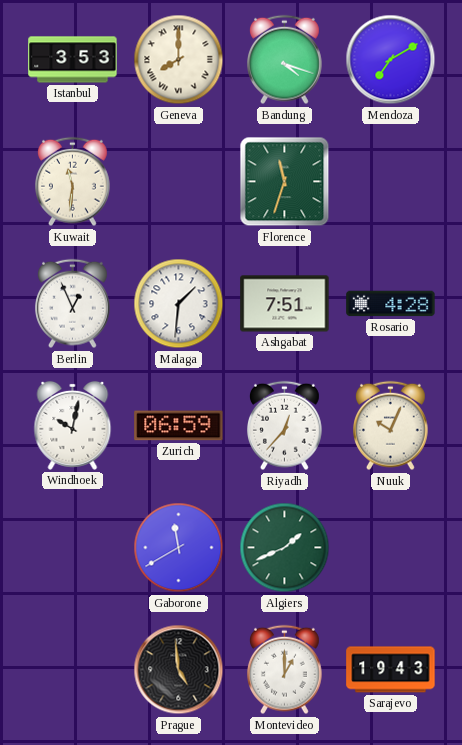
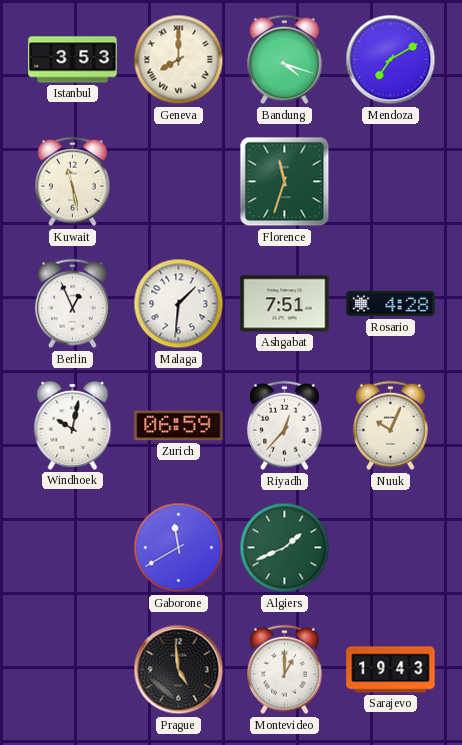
Kuwait: 11:31 -> 11:28 (73, 182)
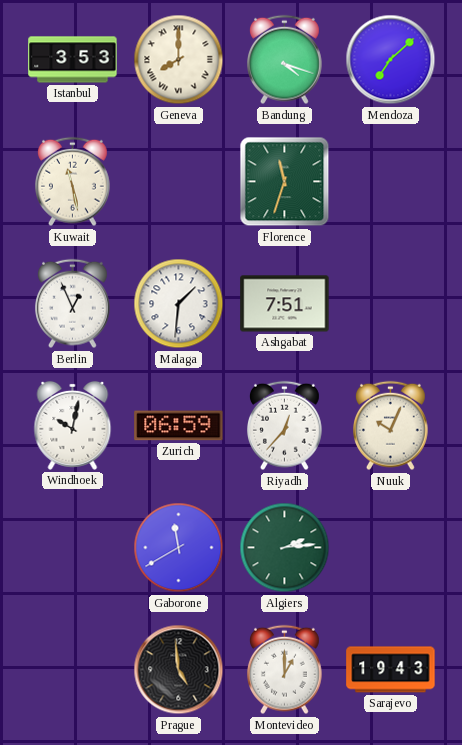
Mendoza: 7:10 -> 7:08 (391, 60)
Rosario: 4:28 -> none (391, 304)
Algiers: 1:41 -> 2:14 (285, 548)
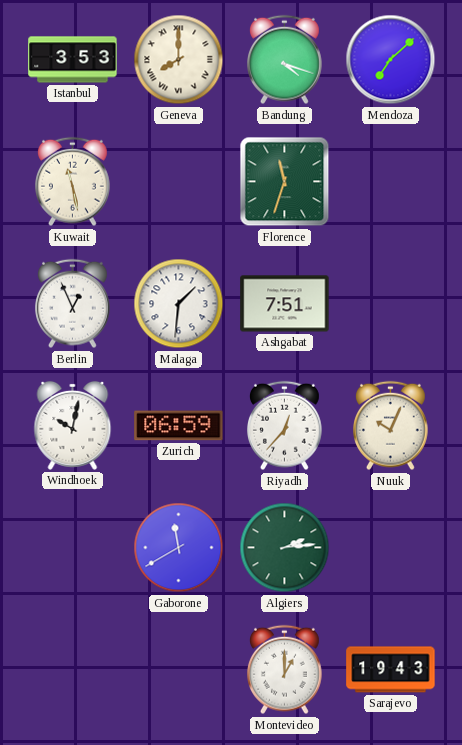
Prague: 4:59 -> none (179, 670)
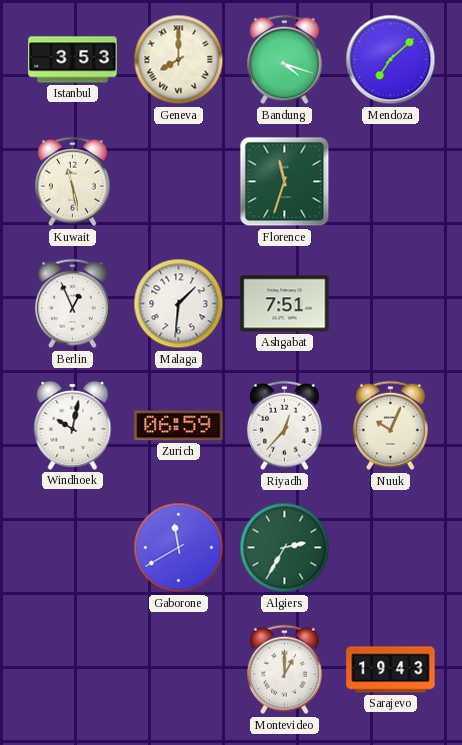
Algiers: 2:14 -> 2:35 (285, 548)
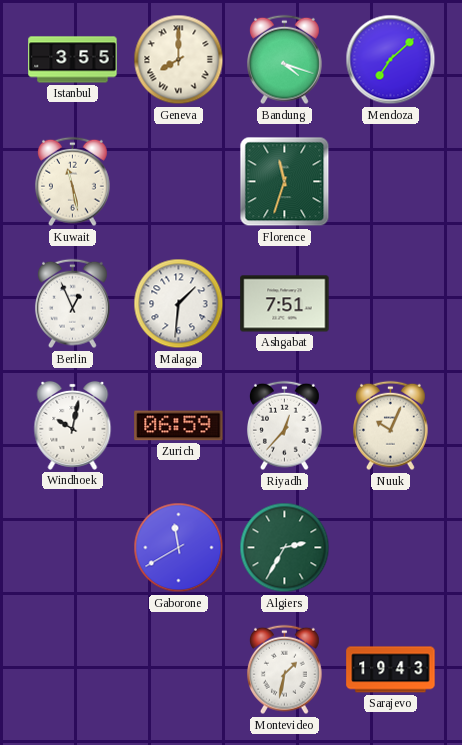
Istanbul: 3:53 -> 3:55 (73, 60)
Montevideo: 1:00 -> 1:32 (285, 670)
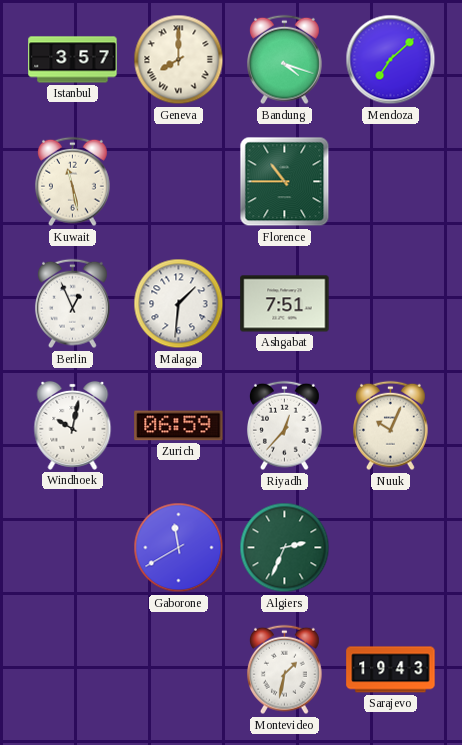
Istanbul: 3:55 -> 3:57 (73, 60)
Florence: 11:33 -> 10:45 (285, 182)
Algiers: 2:35 -> 2:34 (285, 548)
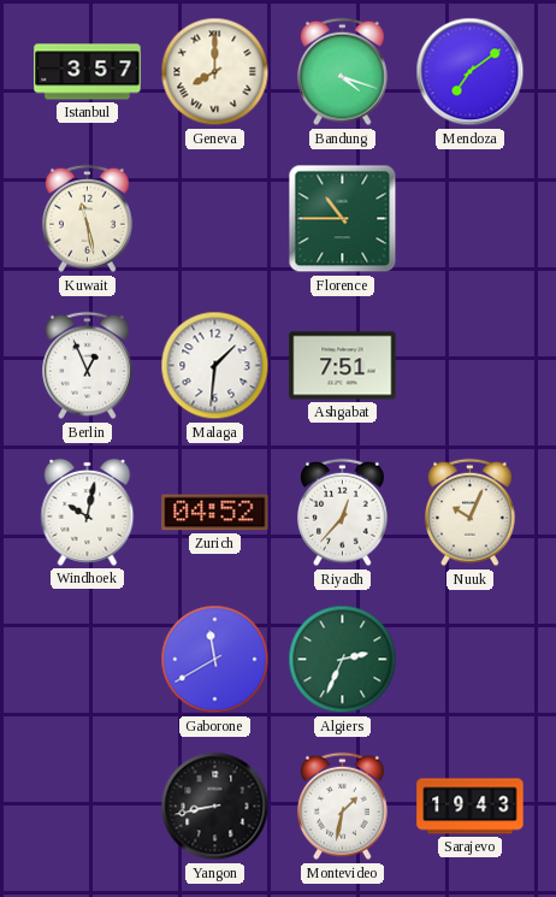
Mendoza: 7:08 -> 7:09 (471, 72)
Zurich: 06:59 -> 04:52 (215, 513)
Yangon: none -> 8:43 (215, 807)
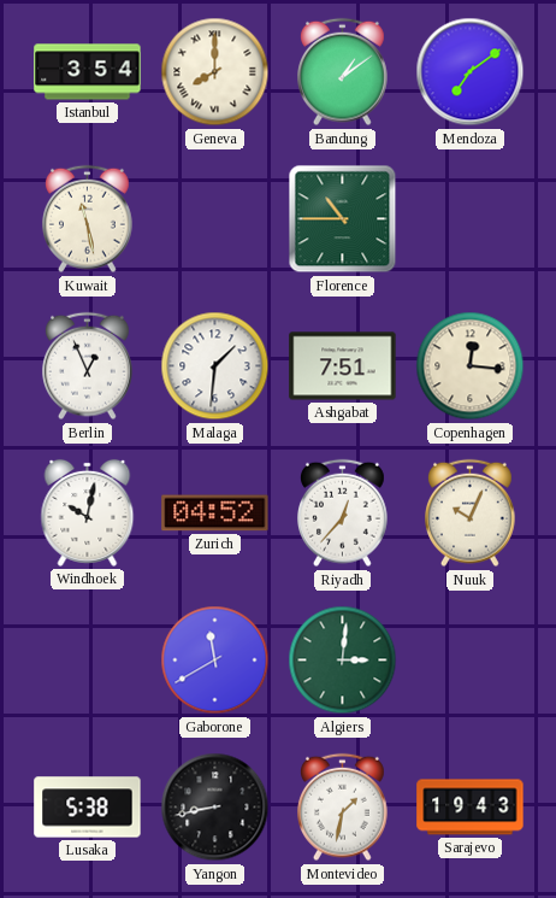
Istanbul: 3:57 -> 3:54 (88, 72)
Bandung: 4:18 -> 1:09 (343, 72)
Copenhagen: none -> 12:16 (471, 366)
Algiers: 2:34 -> 3:01 (343, 661)
Lusaka: none -> 5:38 (88, 808)
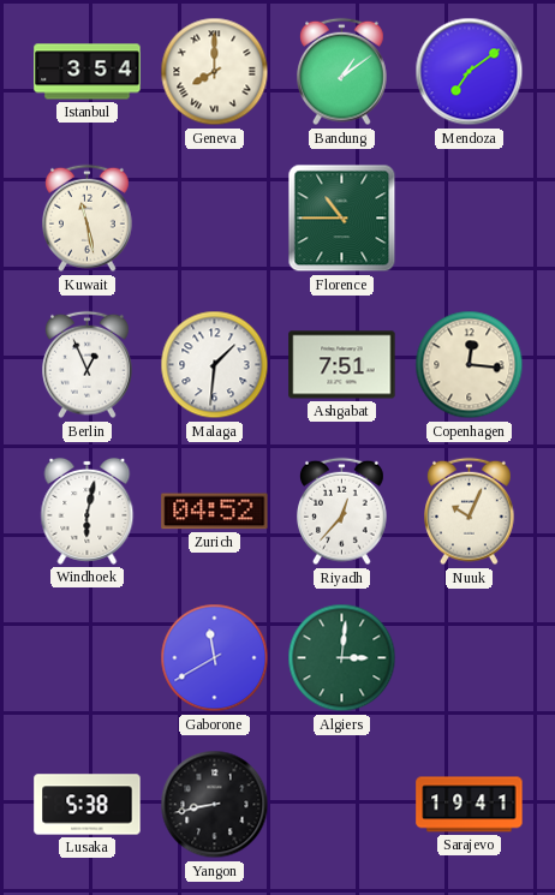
Windhoek: 10:02 -> 6:02 (88, 511)
Montevideo: 1:32 -> none (343, 808)
Sarajevo: 19:43 -> 19:41 (470, 805)
